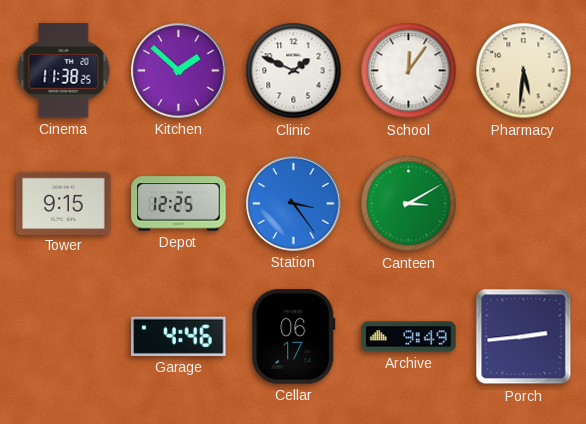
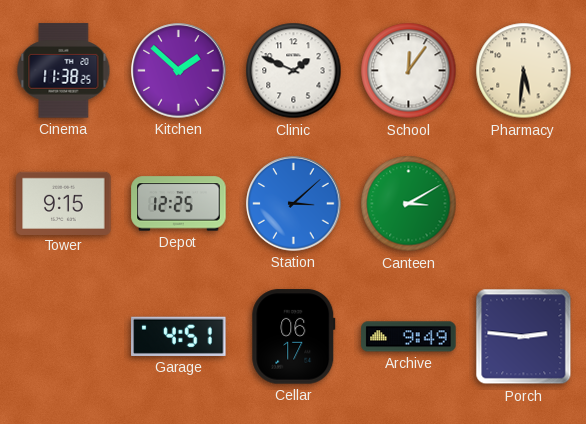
Station: 3:24 -> 3:08 (294, 204)
Garage: 4:46 -> 4:51 (179, 336)
Porch: 2:44 -> 2:46 (524, 337)
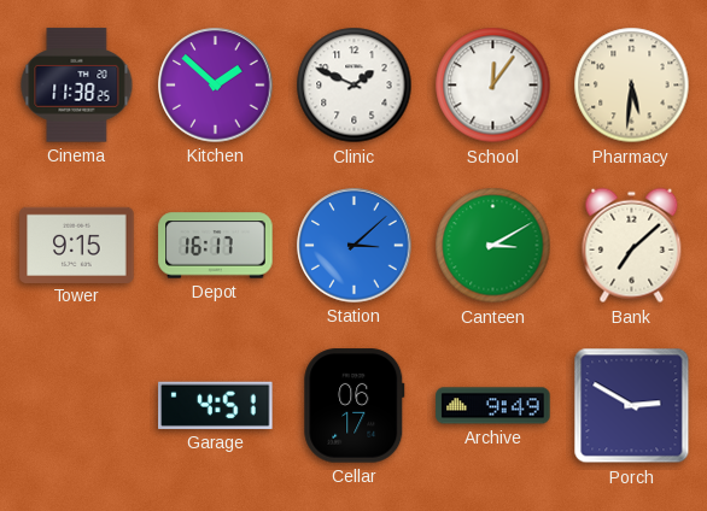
Depot: 12:25 -> 16:17 (216, 246)
Bank: none -> 7:08 (632, 246)
Porch: 2:46 -> 2:50 (632, 406)
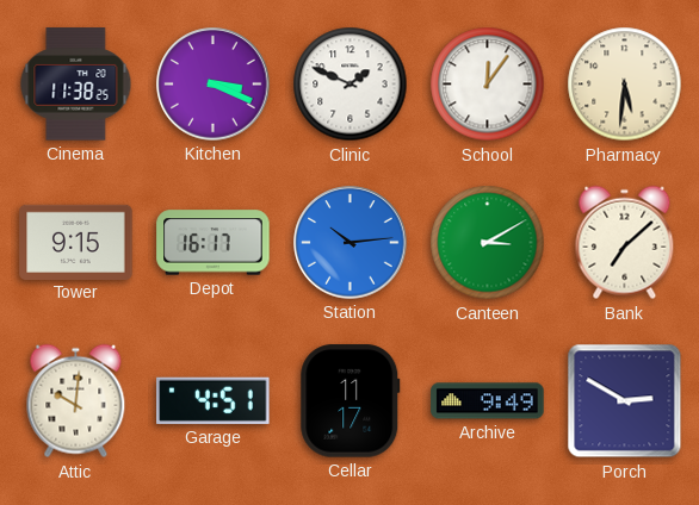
Kitchen: 1:52 -> 3:19 (214, 85)
Station: 3:08 -> 10:14 (351, 243)
Attic: none -> 10:01 (76, 401)
Cellar: 06:17 -> 11:17 (351, 401)
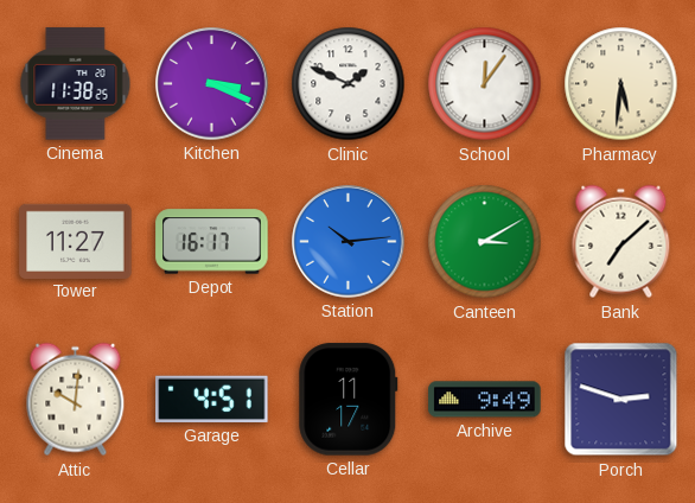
Tower: 9:15 -> 11:27 (76, 241)
Porch: 2:50 -> 2:48 (621, 400)
